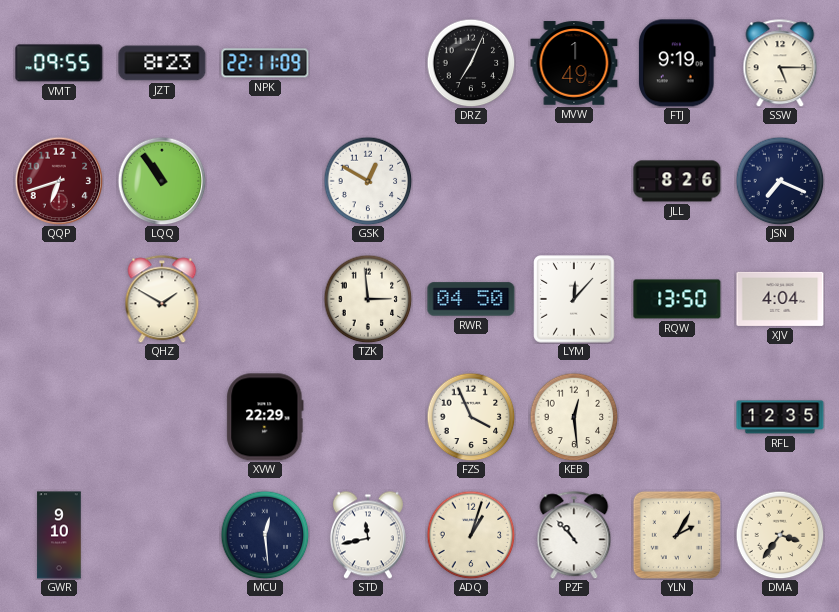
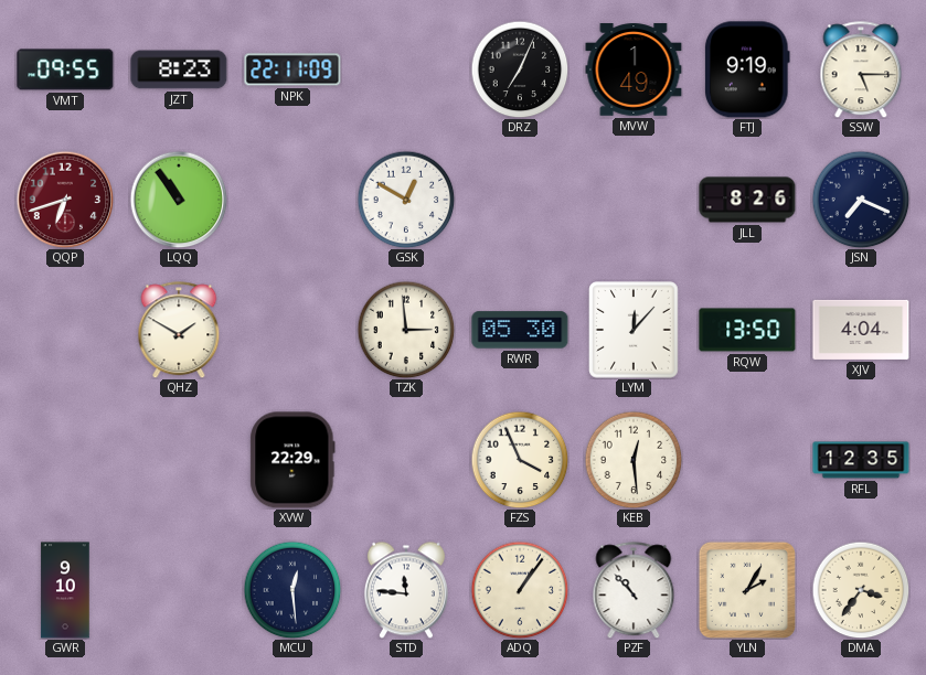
RWR: 04:50 -> 05:30 (520, 330)
STD: 11:43 -> 11:46 (406, 590)
ADQ: 1:03 -> 1:06 (520, 590)
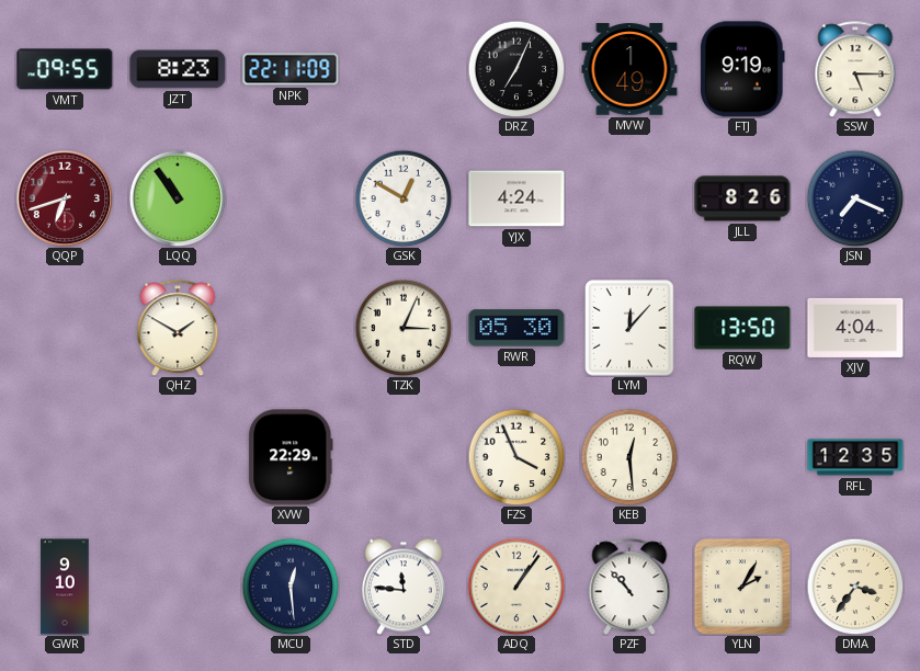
YJX: none -> 4:24 (516, 198)
TZK: 2:59 -> 3:04 (404, 328)
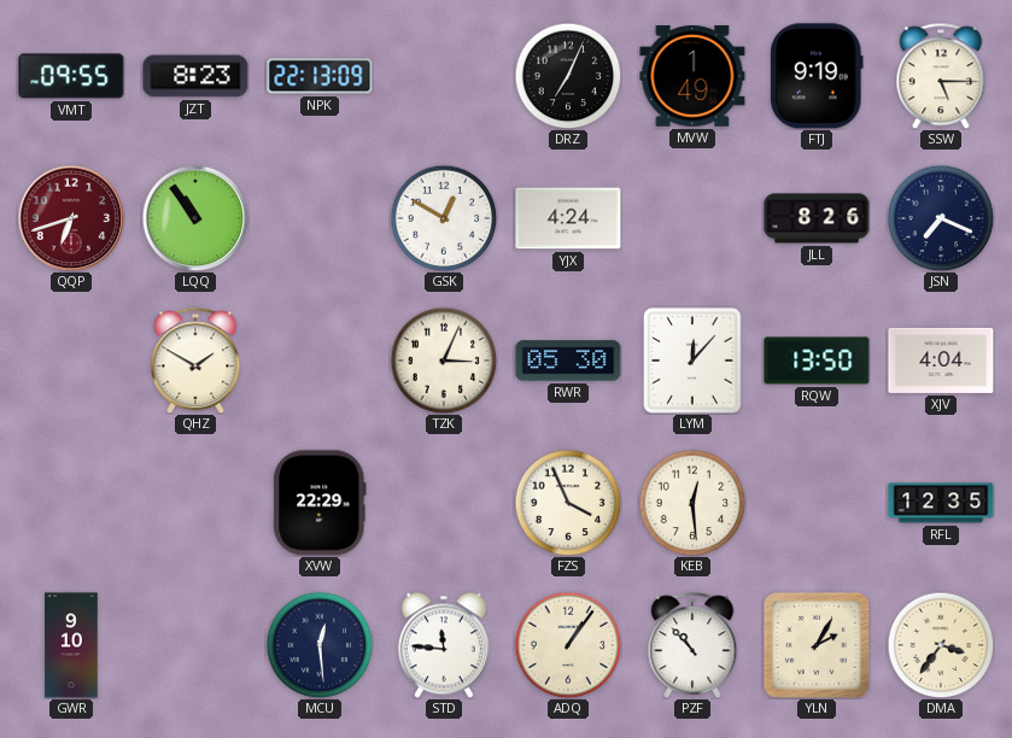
NPK: 22:11 -> 22:13 (320, 76)
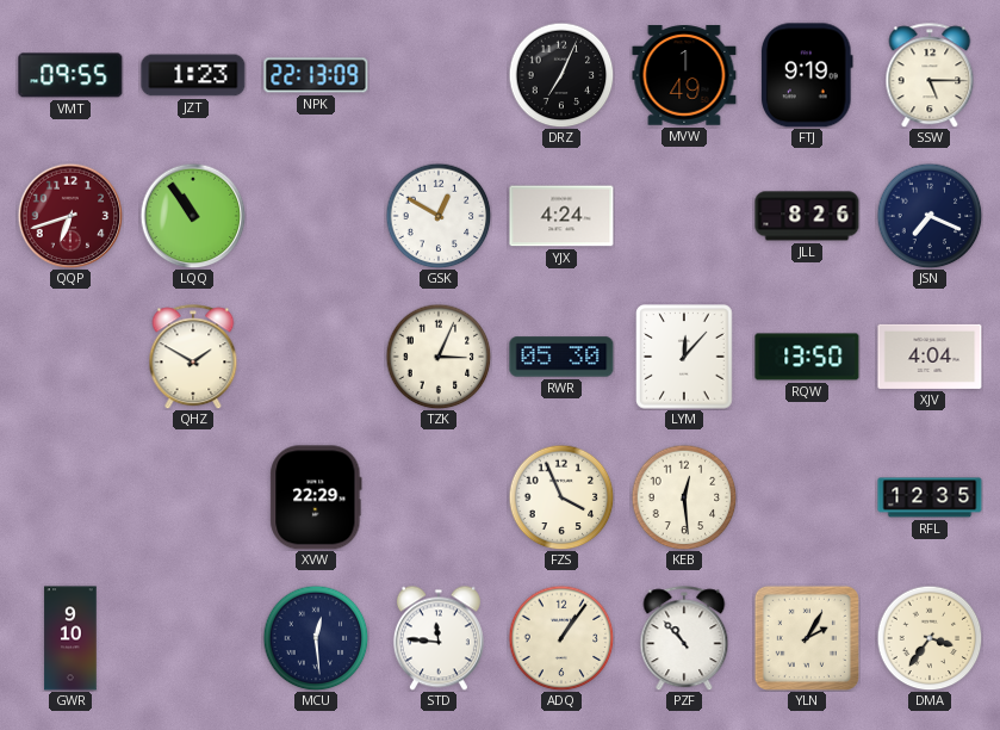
JZT: 8:23 -> 1:23 (193, 75)
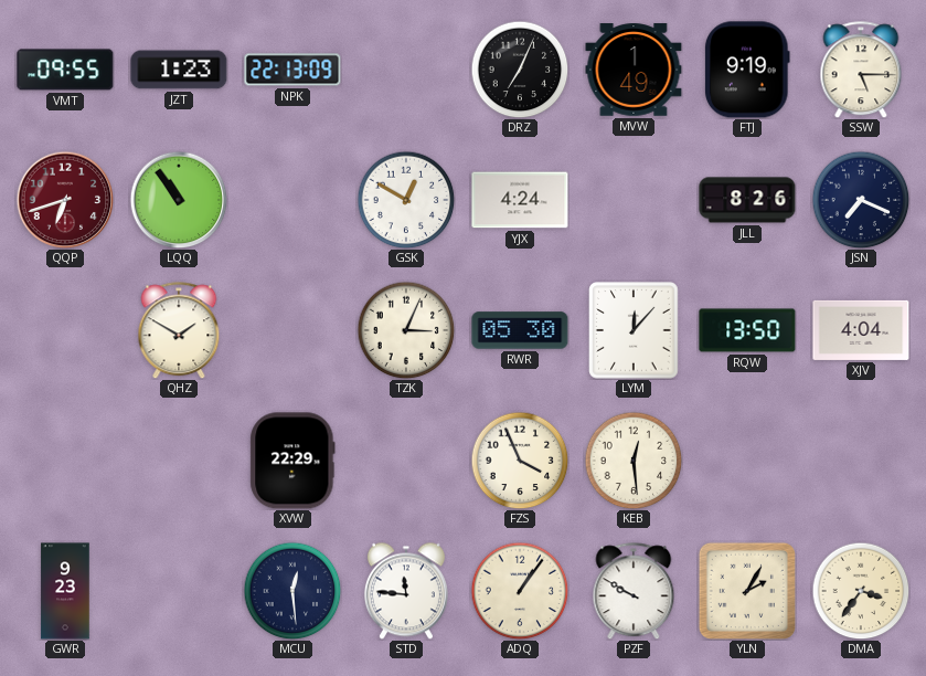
RFL: 12:35 -> none (930, 497)
GWR: 9:10 -> 9:23 (65, 591)
PZF: 10:53 -> 9:50 (634, 591)
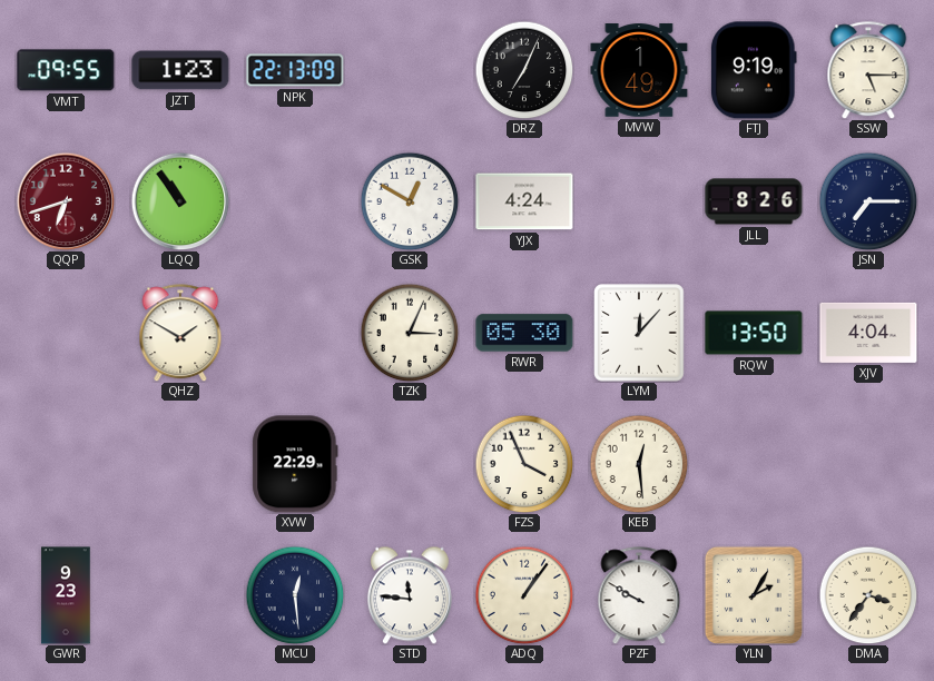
JSN: 7:19 -> 7:15 (868, 201)
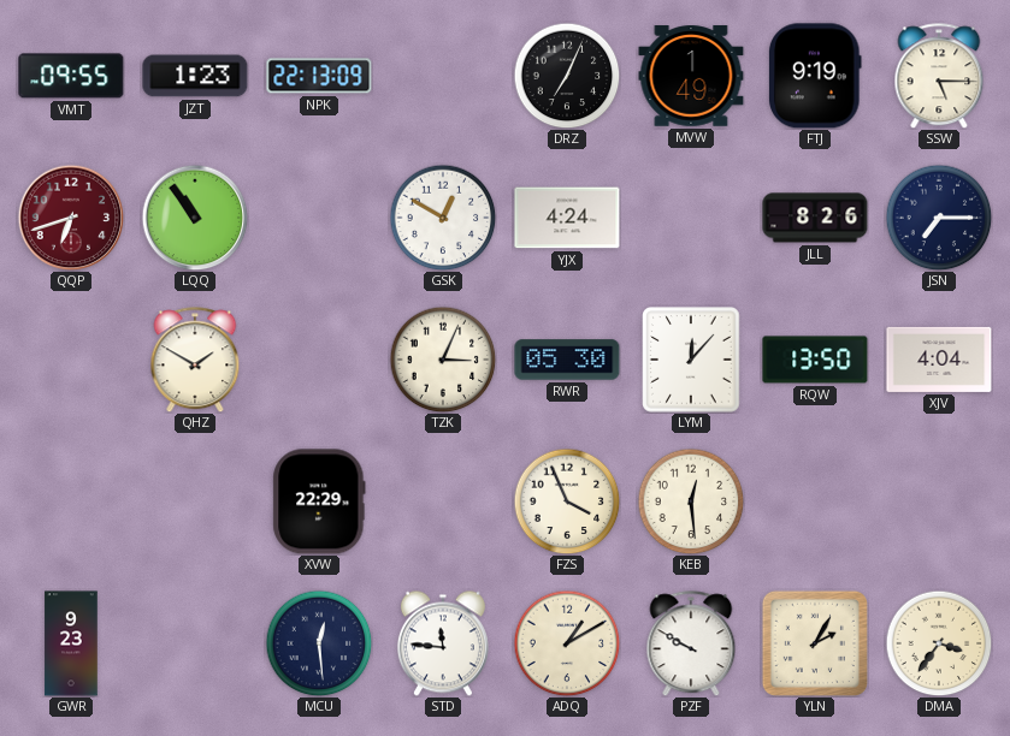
ADQ: 1:06 -> 1:10 (567, 643)
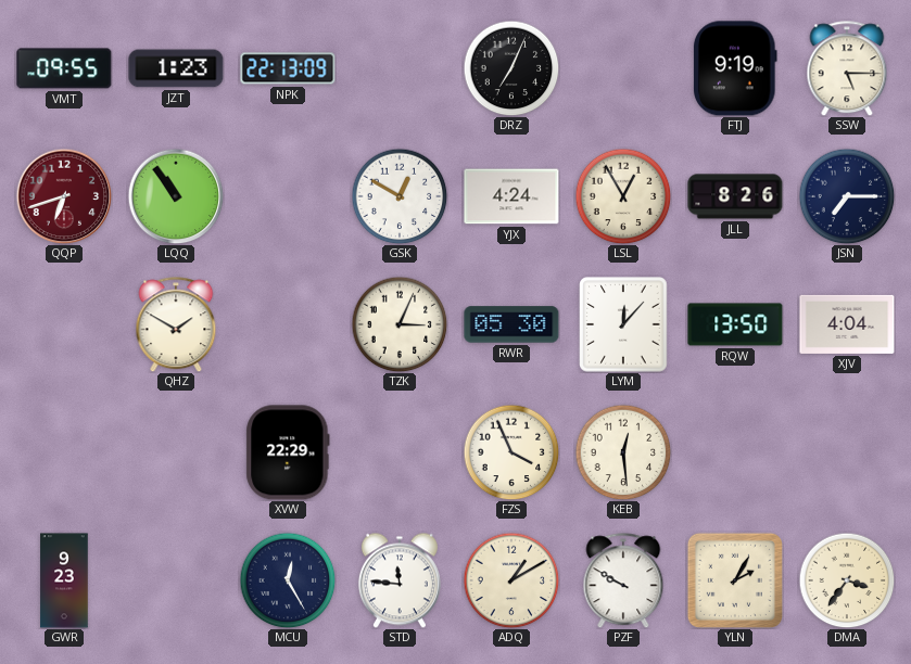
MVW: 1:49 -> none (691, 76)
LSL: none -> 12:55 (623, 196)
MCU: 12:29 -> 12:25 (288, 580)
